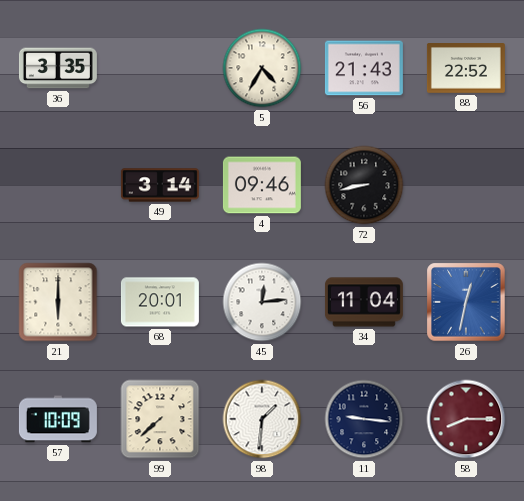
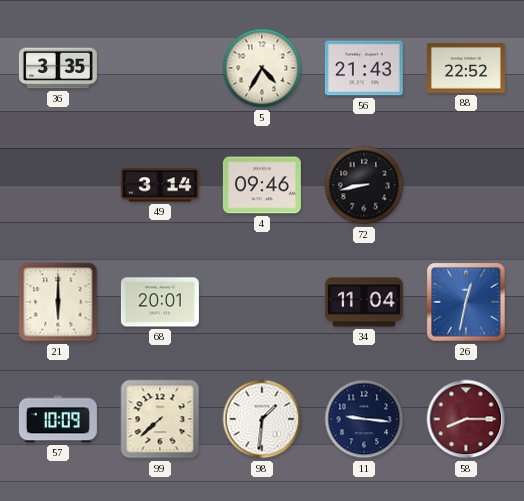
45: 12:14 -> none (262, 302)
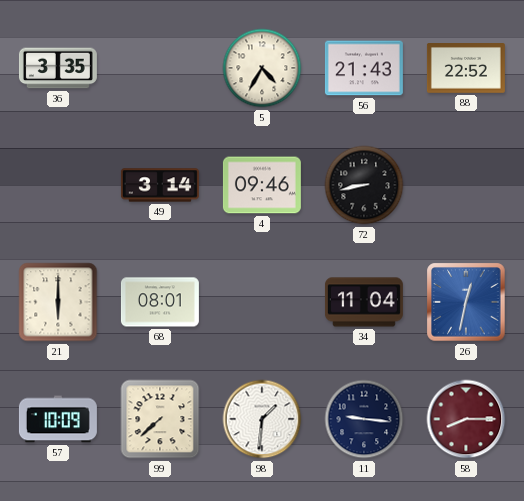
68: 20:01 -> 08:01 (160, 302)
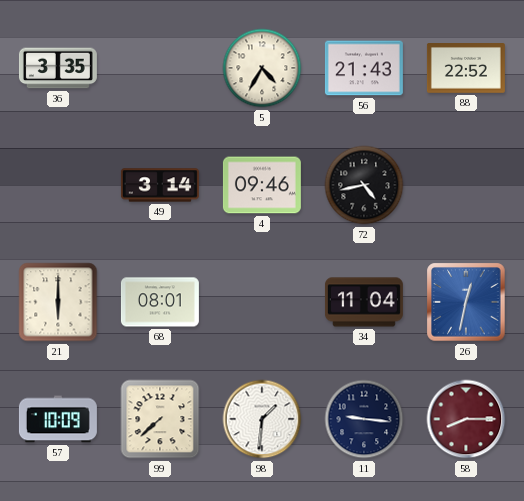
72: 8:43 -> 4:43 (364, 185)
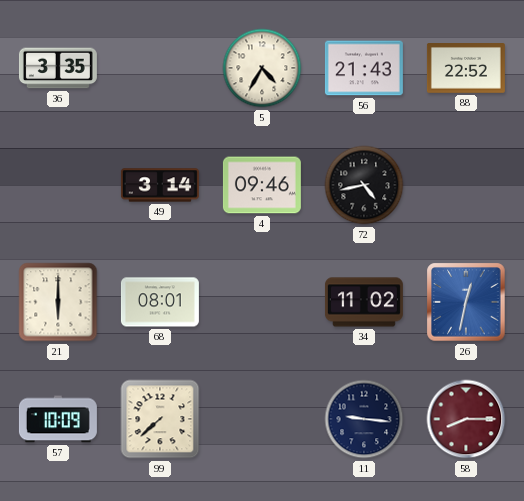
34: 11:04 -> 11:02 (364, 302)
98: 1:31 -> none (262, 419)
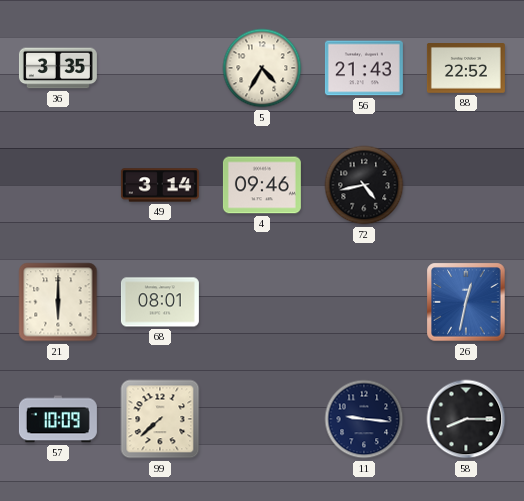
34: 11:02 -> none (364, 302)
58 dial: burgundy -> black (466, 419)
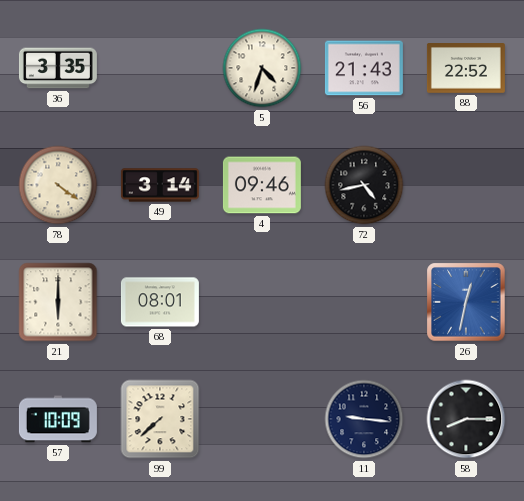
5: 4:35 -> 4:33 (262, 68)
78: none -> 4:21 (58, 185)
